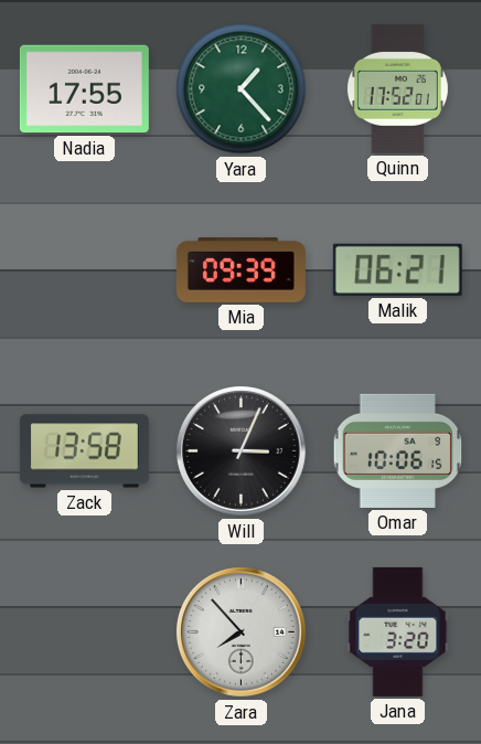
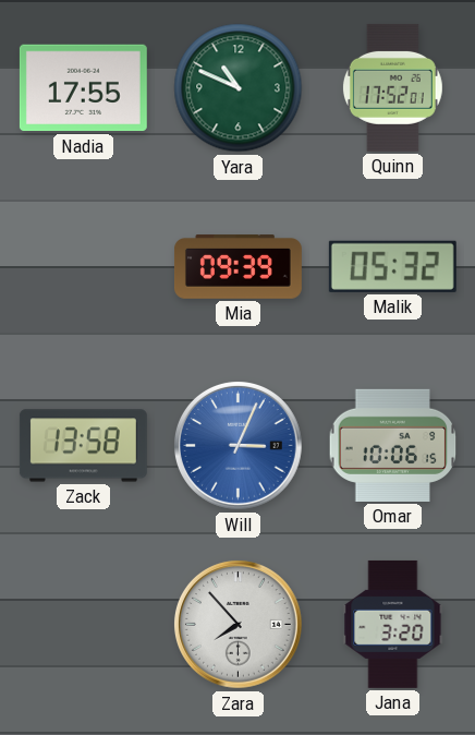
Yara: 1:23 -> 10:49 (239, 88)
Malik: 06:21 -> 05:32 (392, 266)
Will dial: black -> blue (237, 445)
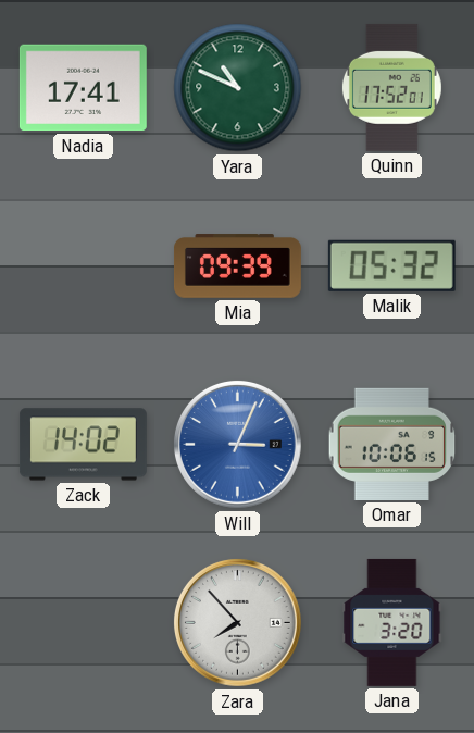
Nadia: 17:55 -> 17:41 (83, 88)
Zack: 13:58 -> 14:02 (83, 445)
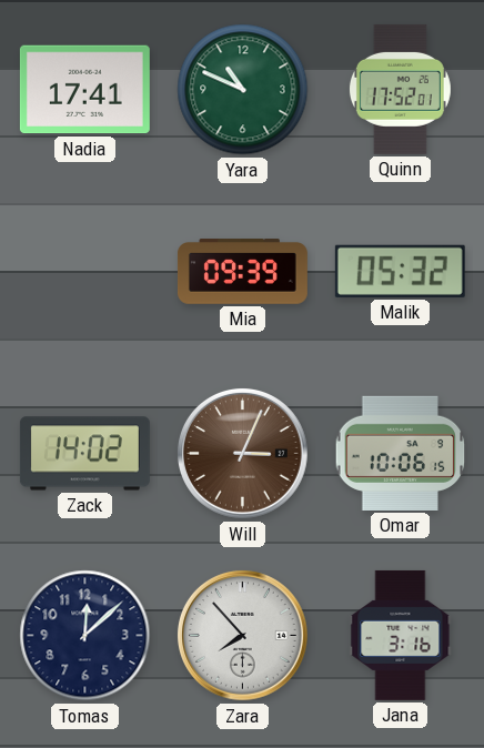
Will dial: blue -> brown (242, 453)
Tomas: none -> 12:08 (85, 636)
Jana: 3:20 -> 3:16 (401, 635)
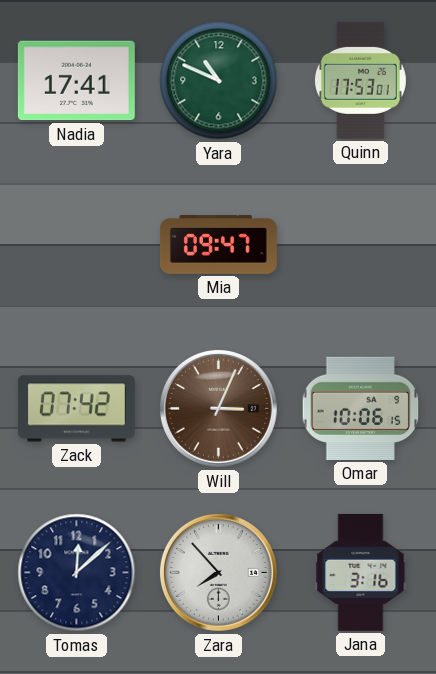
Quinn: 17:52 -> 17:53 (360, 80)
Mia: 09:39 -> 09:47 (218, 245)
Malik: 05:32 -> none (400, 271)
Zack: 14:02 -> 07:42 (76, 409)
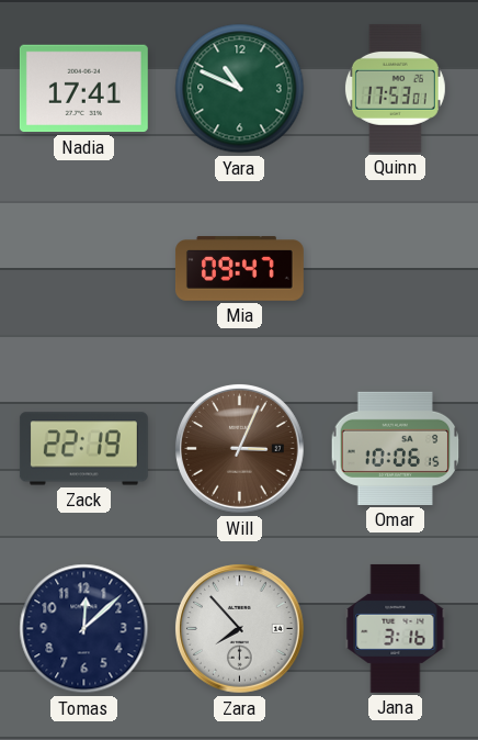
Zack: 07:42 -> 22:19 (83, 449)
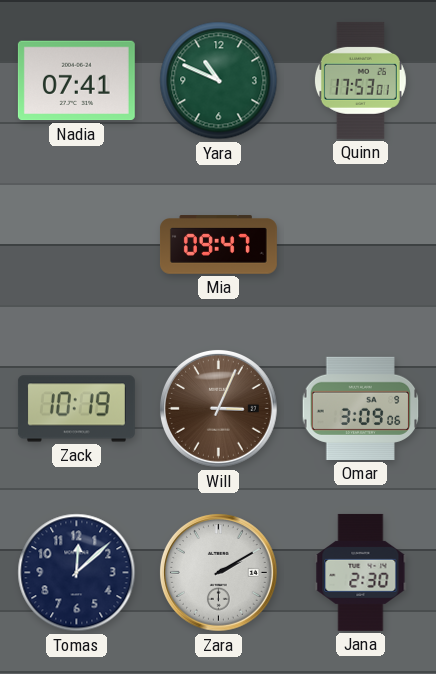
Nadia: 17:41 -> 07:41 (76, 81)
Zack: 22:19 -> 10:19 (76, 409)
Omar: 10:06 -> 3:09 (361, 408)
Zara: 7:53 -> 2:10 (218, 572)
Jana: 3:16 -> 2:30 (361, 572)
